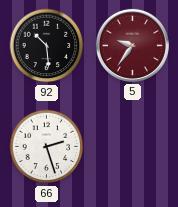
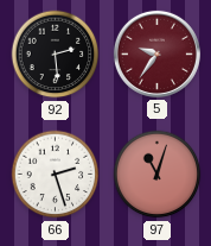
92: 10:29 -> 2:29 (56, 55)
97: none -> 11:03 (158, 175)
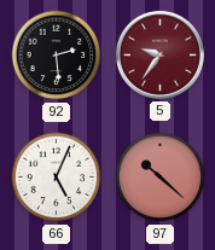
66: 2:27 -> 5:04 (57, 178)
97: 11:03 -> 10:22 (161, 178)
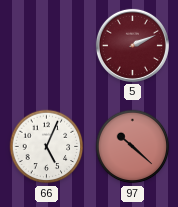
92: 2:29 -> none (57, 56)
5: 9:36 -> 2:11 (132, 45)
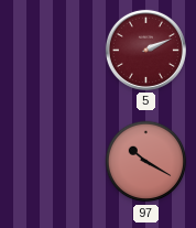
66: 5:04 -> none (47, 147)
97: 10:22 -> 10:20 (146, 162)
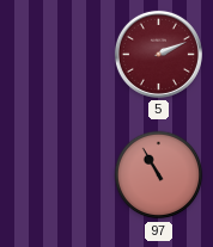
97: 10:20 -> 10:55 (159, 175)
